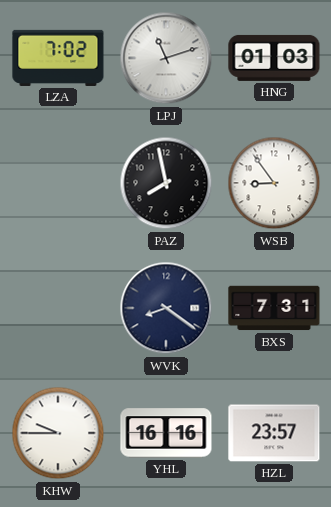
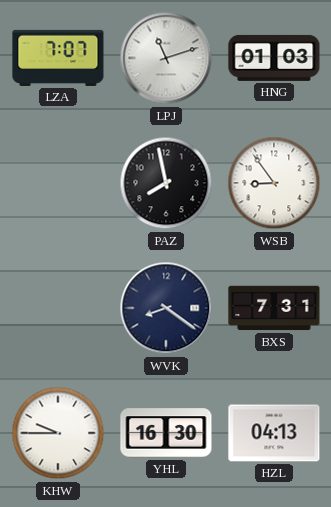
LZA: 7:02 -> 7:07 (58, 58)
YHL: 16:16 -> 16:30 (166, 433)
HZL: 23:57 -> 04:13 (274, 433)
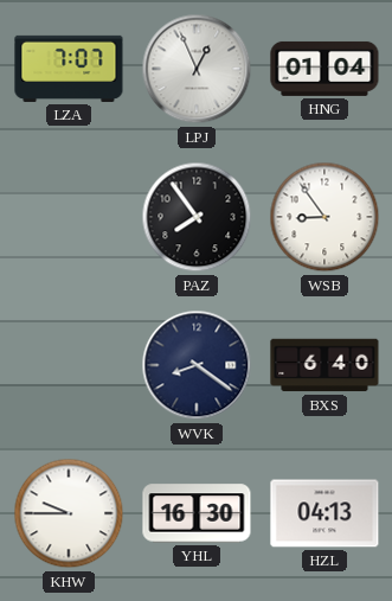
LPJ: 11:12 -> 12:56 (197, 69)
HNG: 01:03 -> 01:04 (324, 69)
PAZ: 7:58 -> 7:54 (197, 217)
BXS: 7:31 -> 6:40 (324, 365)
